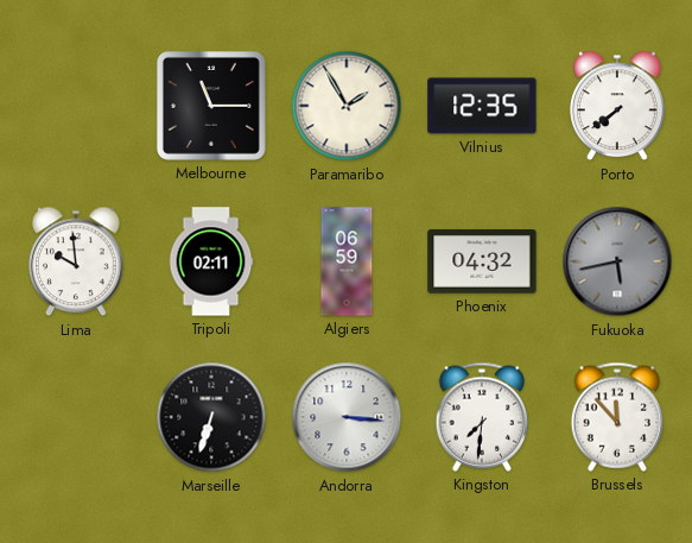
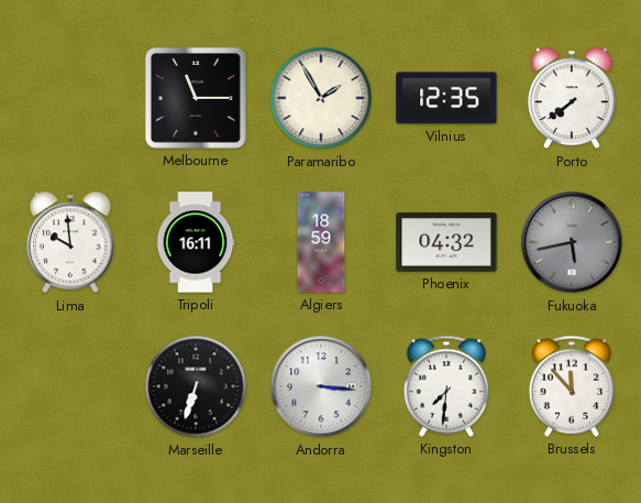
Tripoli: 02:11 -> 16:11 (196, 242)
Algiers: 06:59 -> 18:59 (321, 242)
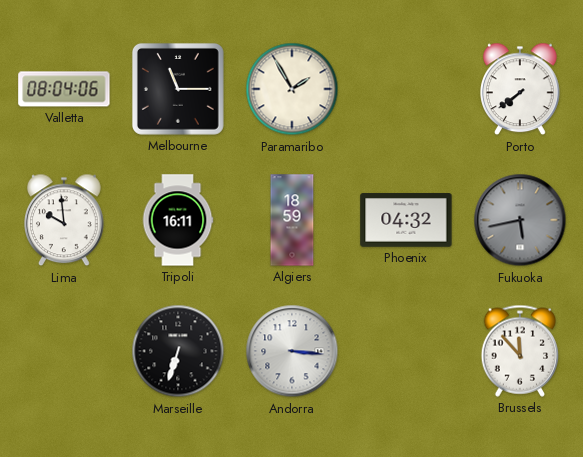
Valletta: none -> 08:04 (64, 89)
Vilnius: 12:35 -> none (446, 98)
Kingston: 7:31 -> none (446, 386)
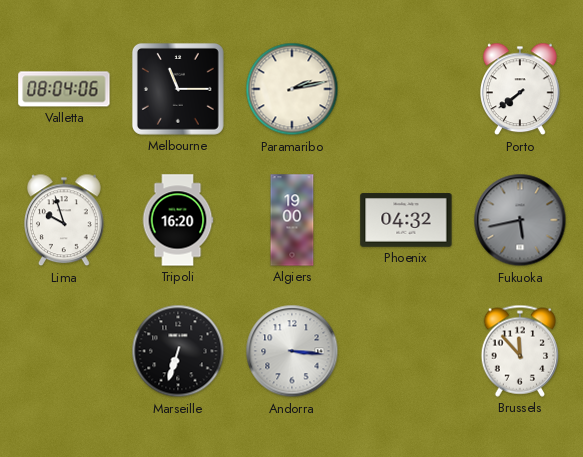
Paramaribo: 1:55 -> 2:13 (292, 89)
Lima: 9:59 -> 9:57 (65, 220)
Tripoli: 16:11 -> 16:20 (178, 220)
Algiers: 18:59 -> 19:00 (292, 220)
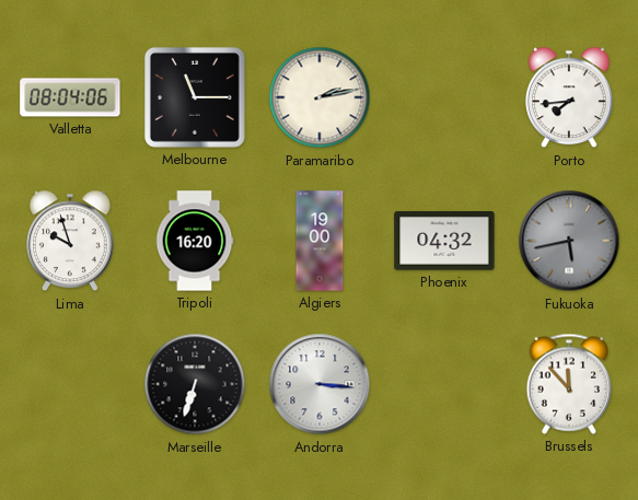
Porto: 7:39 -> 7:44 (570, 97)
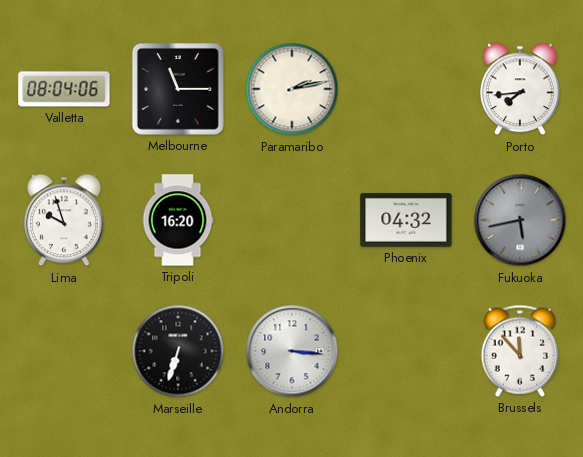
Algiers: 19:00 -> none (320, 241)
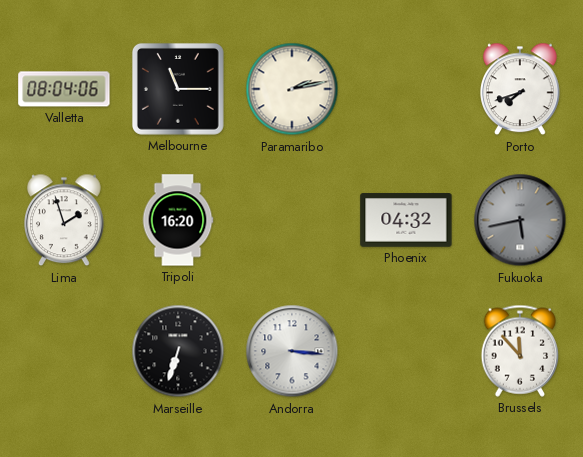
Porto: 7:44 -> 7:42 (521, 89)
Lima: 9:57 -> 1:57 (65, 220)
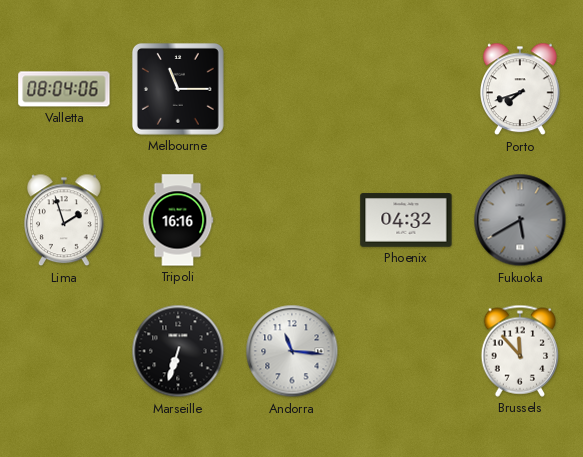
Paramaribo: 2:13 -> none (292, 89)
Tripoli: 16:20 -> 16:16 (178, 220)
Fukuoka: 5:43 -> 5:40 (520, 220)
Andorra: 3:16 -> 11:16 (292, 351)
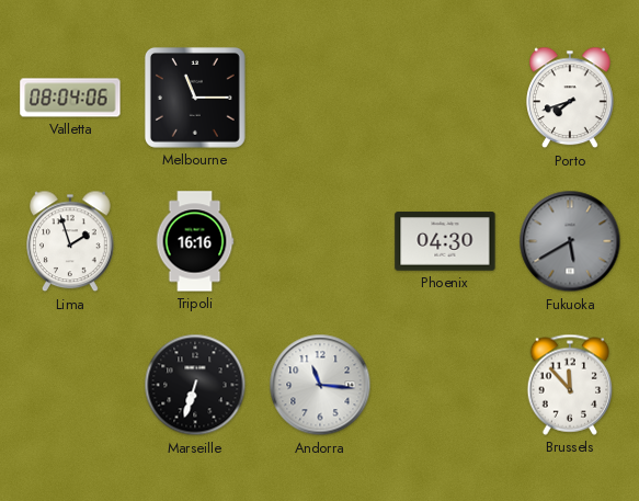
Phoenix: 04:32 -> 04:30 (445, 241)
